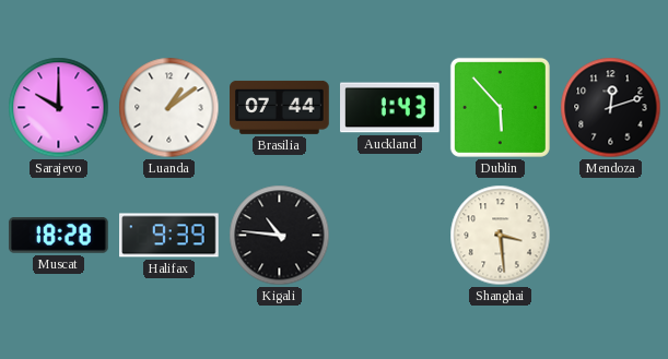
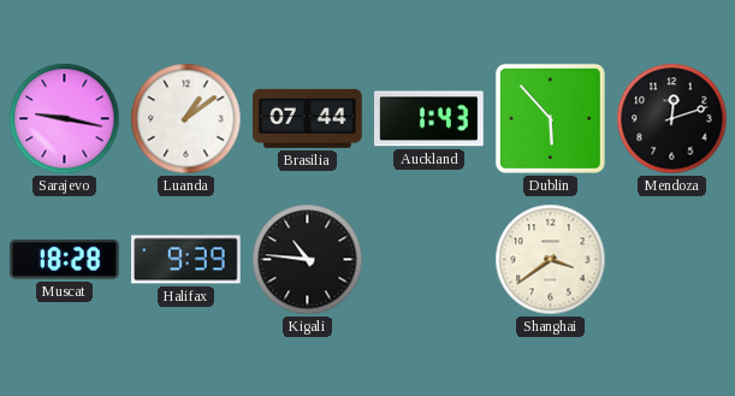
Sarajevo: 10:00 -> 9:17 (65, 119)
Shanghai: 3:29 -> 3:39 (551, 260)
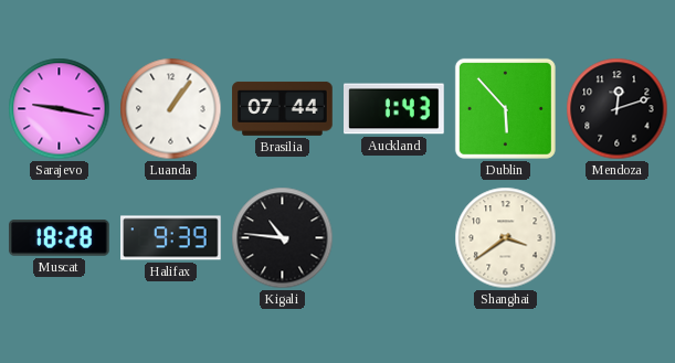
Luanda: 1:09 -> 1:06 (171, 109)
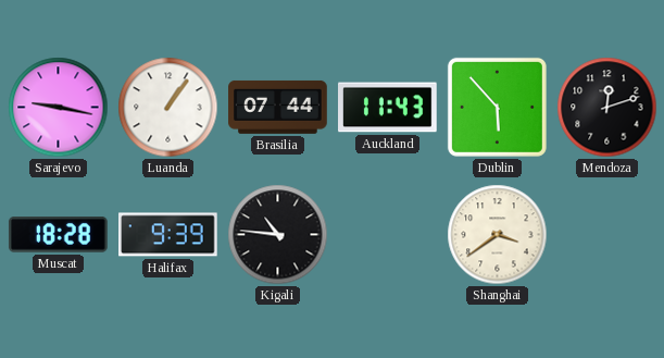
Auckland: 1:43 -> 11:43 (388, 108)
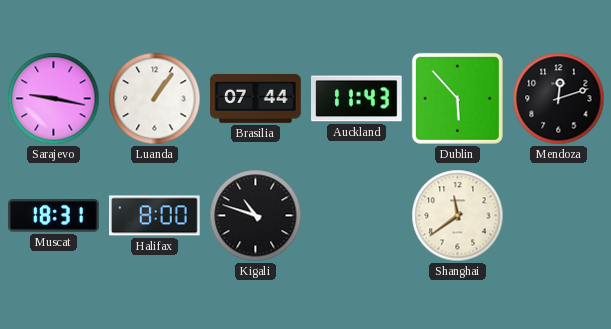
Muscat: 18:28 -> 18:31 (53, 216)
Halifax: 9:39 -> 8:00 (155, 216)
Kigali: 10:46 -> 10:48 (256, 216)
Shanghai: 3:39 -> 11:39 (458, 216)
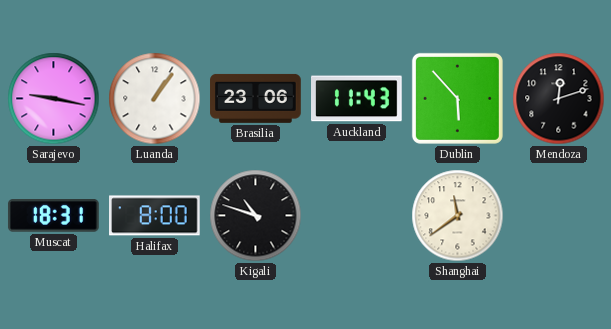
Brasilia: 07:44 -> 23:06 (256, 98)
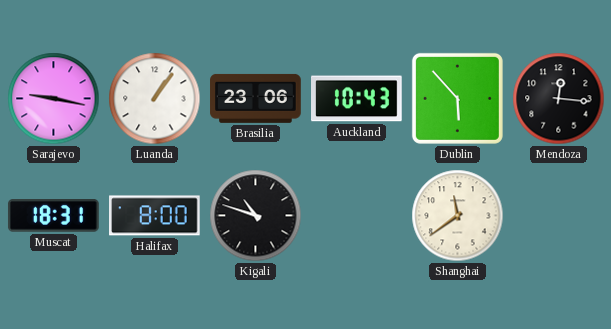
Auckland: 11:43 -> 10:43 (357, 99)
Mendoza: 12:12 -> 12:16 (559, 99)
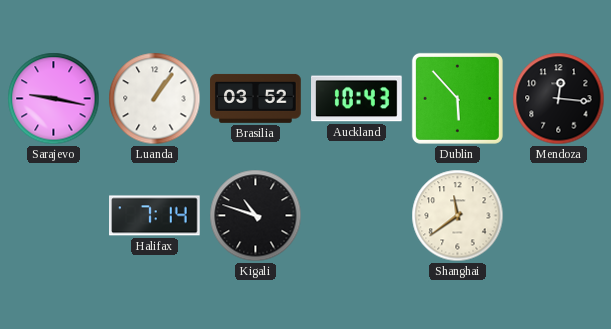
Brasilia: 23:06 -> 03:52 (256, 98)
Muscat: 18:31 -> none (53, 216)
Halifax: 8:00 -> 7:14 (155, 216)
